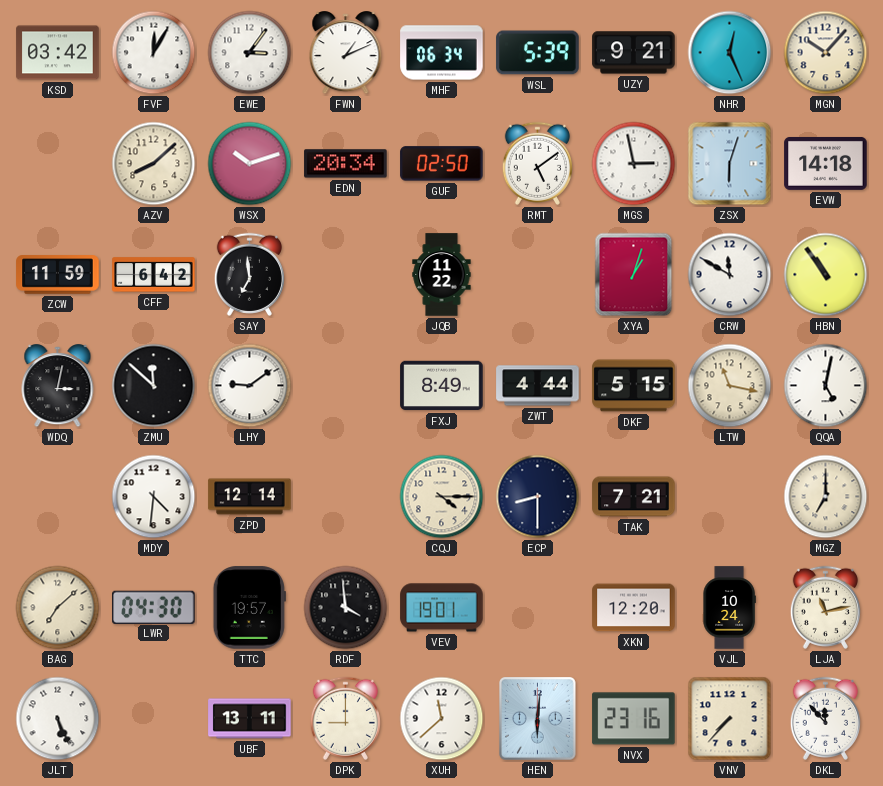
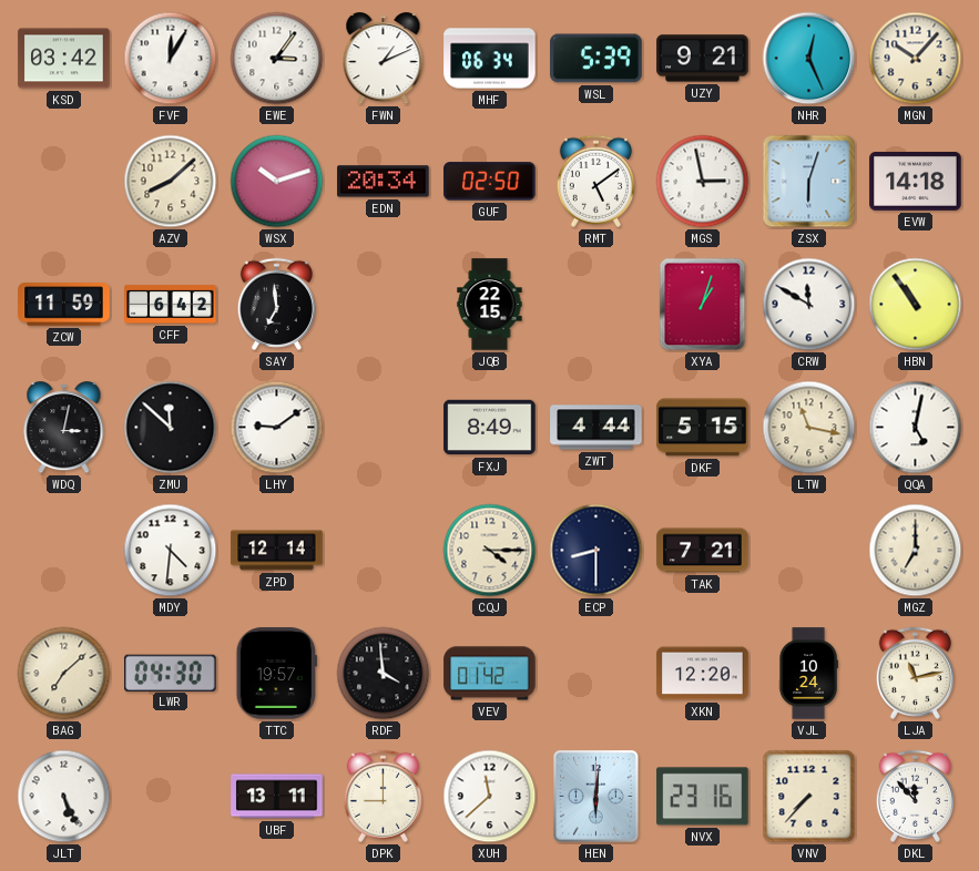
JQB: 11:22 -> 22:15 (490, 305)
VEV: 19:01 -> 01:42 (490, 674)
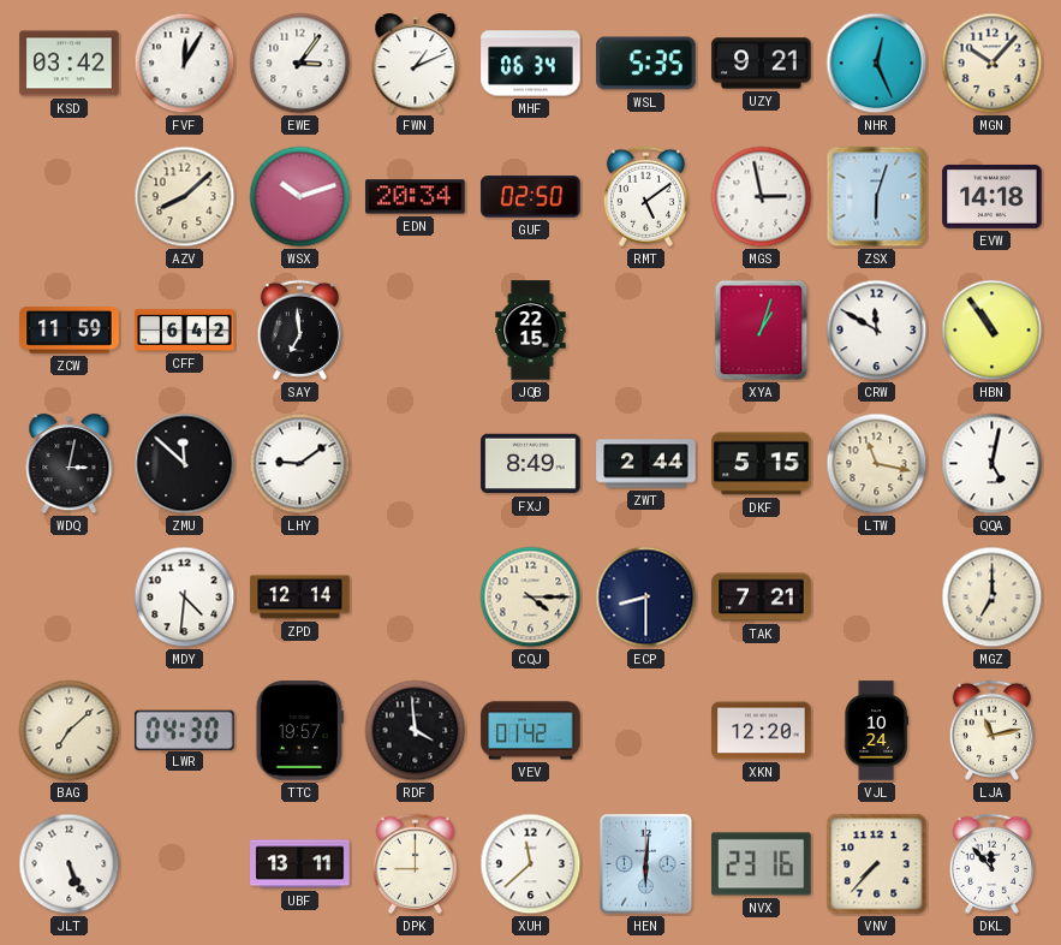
WSL: 5:39 -> 5:35 (646, 64)
ZWT: 4:44 -> 2:44 (646, 464)
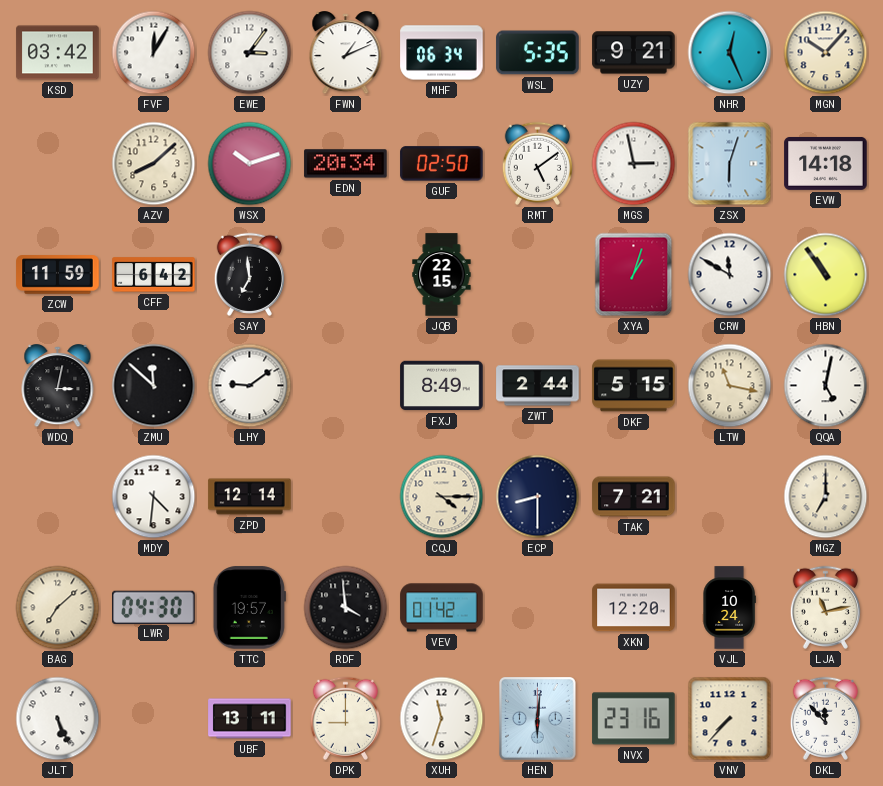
XUH: 11:38 -> 11:33 (442, 719)
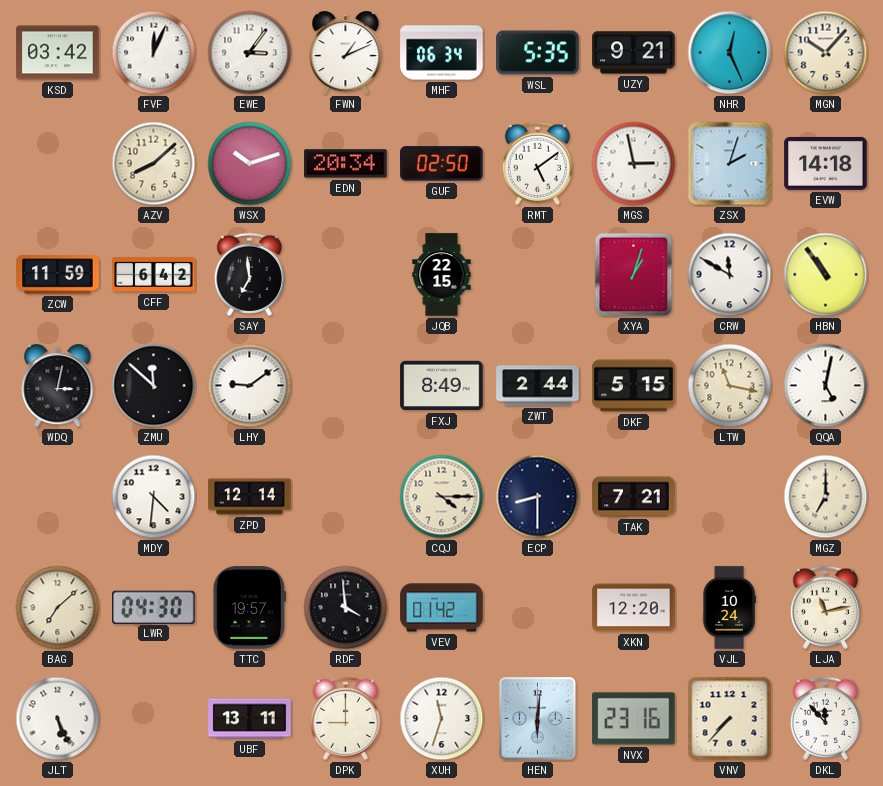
FVF: 12:05 -> 12:04 (154, 53)
ZSX: 6:03 -> 2:03 (730, 164)
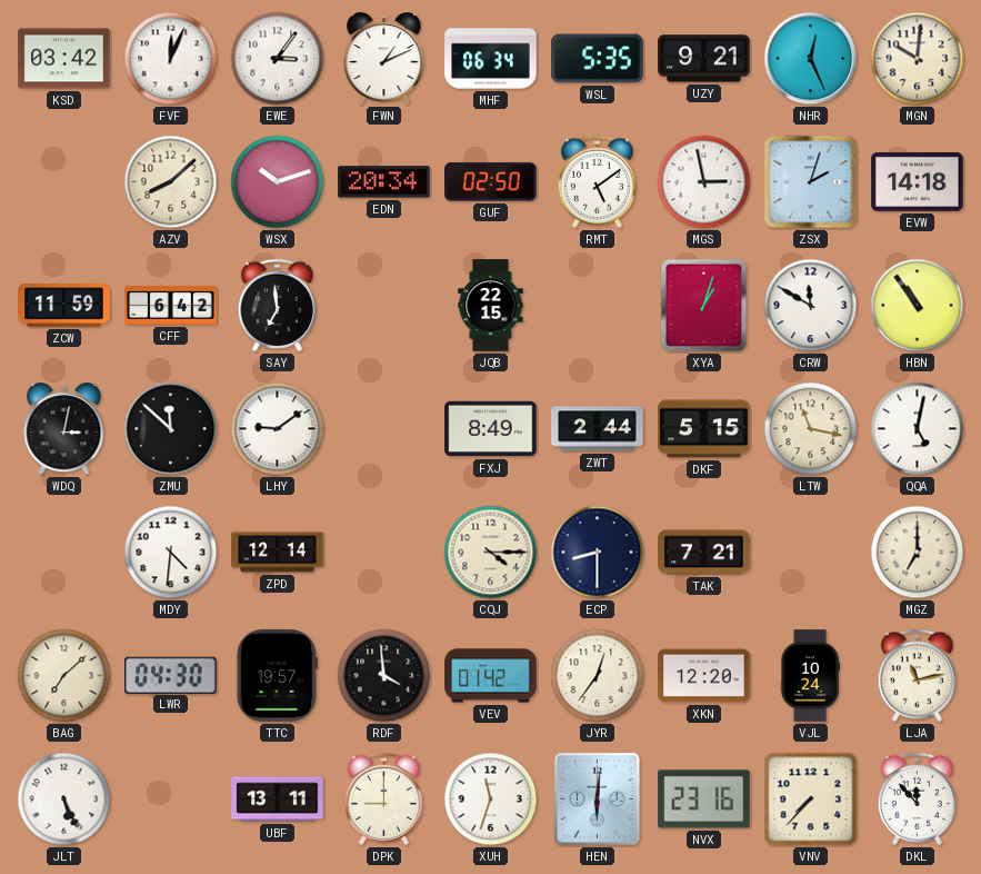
MGN: 10:07 -> 10:01 (918, 59)
JYR: none -> 12:36 (598, 676)
